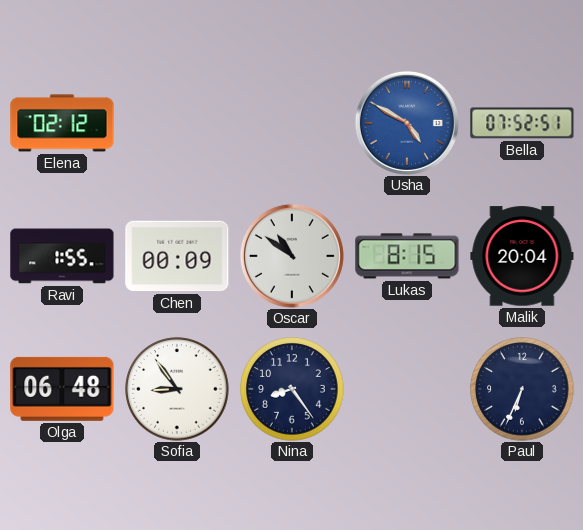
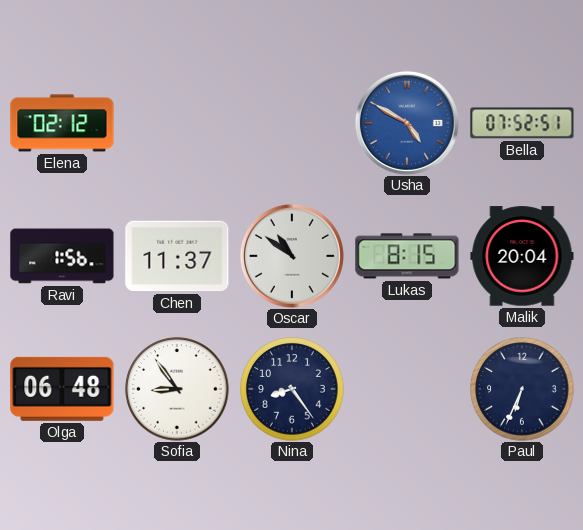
Ravi: 1:55 -> 1:56 (62, 256)
Chen: 00:09 -> 11:37 (177, 256)
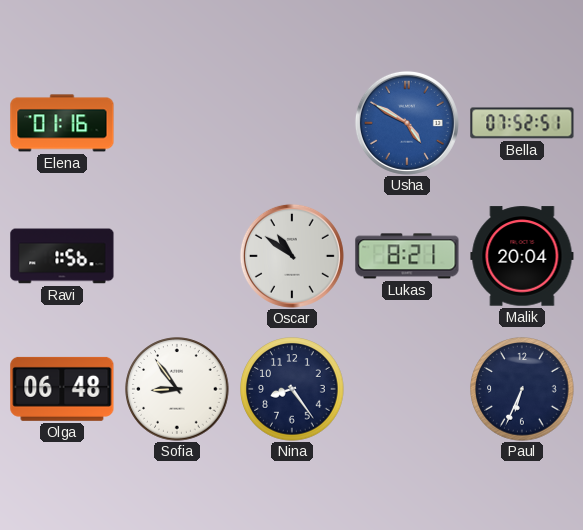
Elena: 02:12 -> 01:16 (62, 123)
Chen: 11:37 -> none (177, 256)
Lukas: 8:15 -> 8:21 (407, 256)
